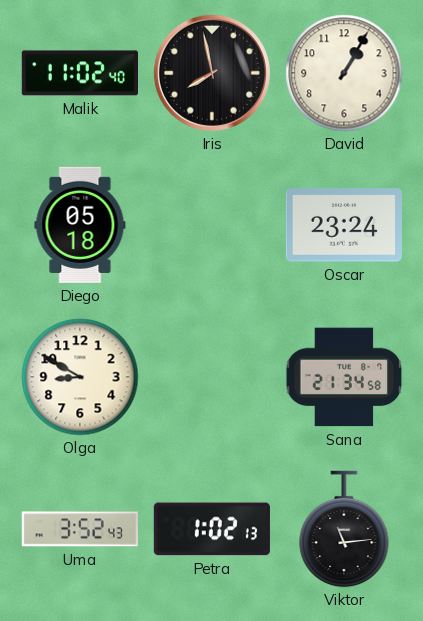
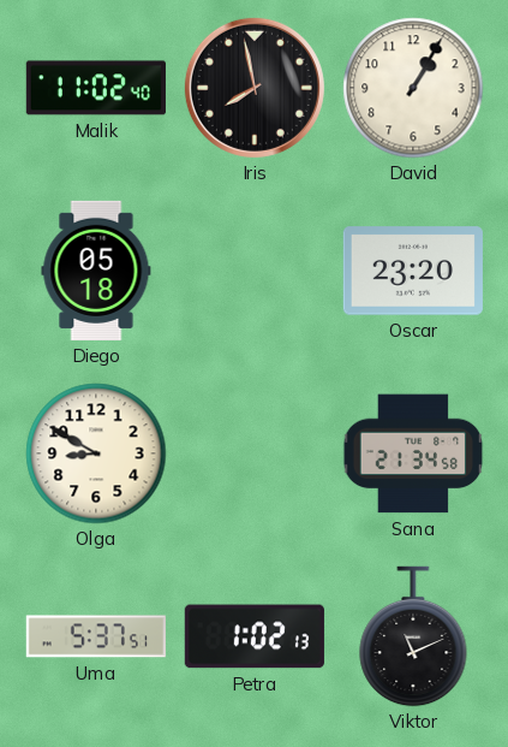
Oscar: 23:24 -> 23:20 (413, 271)
Uma: 3:52 -> 5:37 (96, 636)
Viktor: 11:14 -> 11:11 (413, 636)
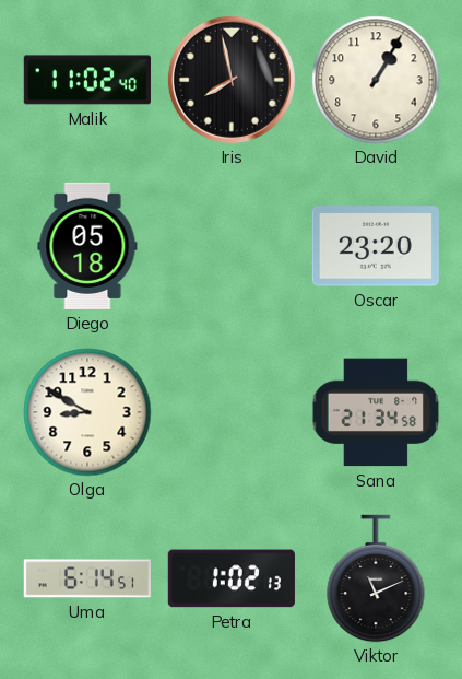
Uma: 5:37 -> 6:14 (87, 578)
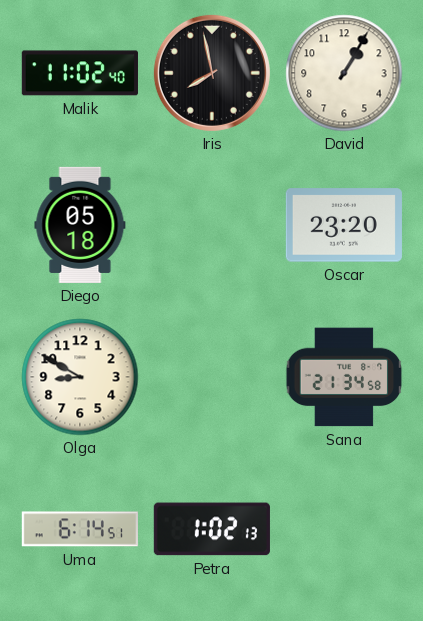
Viktor: 11:11 -> none (376, 578)
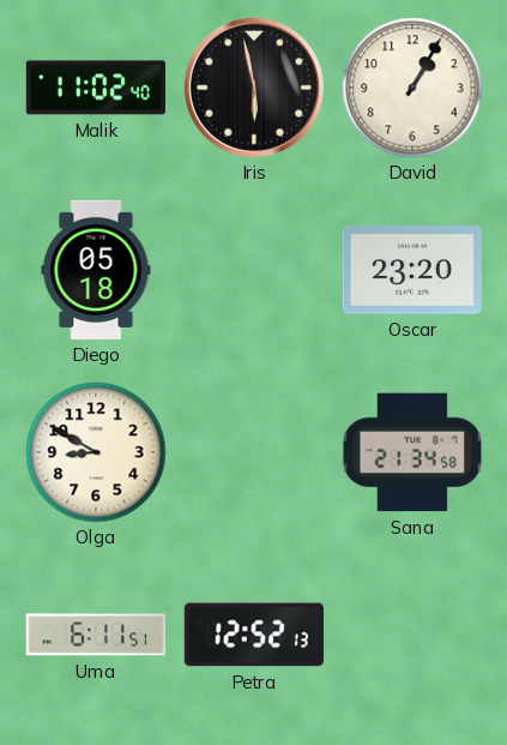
Iris: 7:58 -> 5:58 (254, 88)
Uma: 6:14 -> 6:11 (96, 635)
Petra: 1:02 -> 12:52 (254, 635)
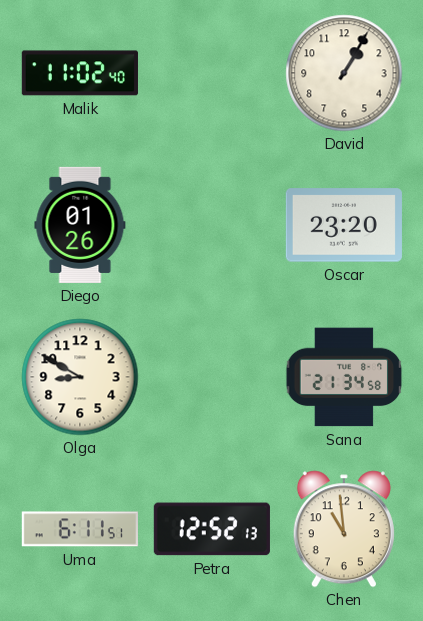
Iris: 5:58 -> none (254, 88)
Diego: 05:18 -> 01:26 (80, 225)
Chen: none -> 10:59 (344, 529)
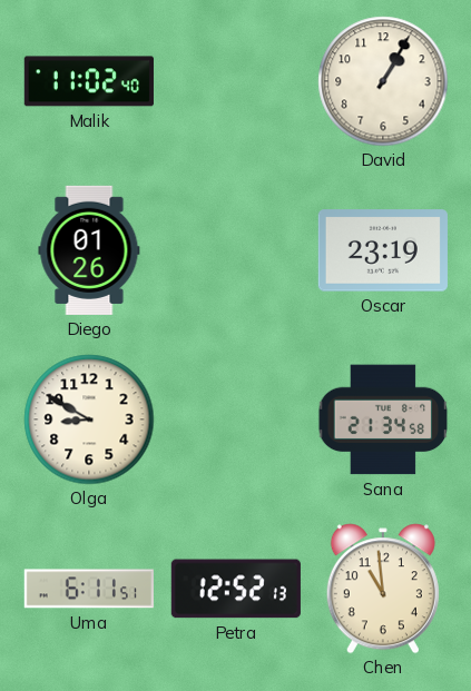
Oscar: 23:20 -> 23:19 (383, 250)
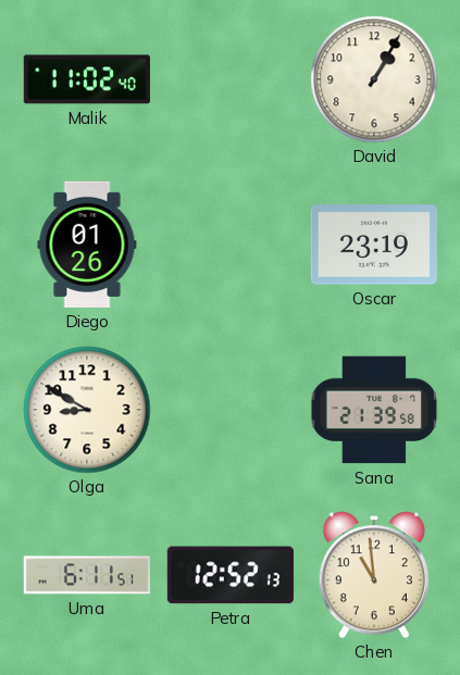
Sana: 21:34 -> 21:39 (374, 410)
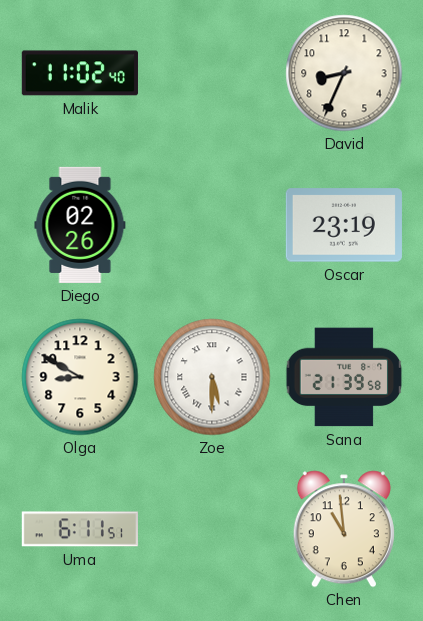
David: 1:05 -> 8:34 (344, 73)
Diego: 01:26 -> 02:26 (80, 225)
Zoe: none -> 5:30 (212, 377)
Petra: 12:52 -> none (231, 575)
